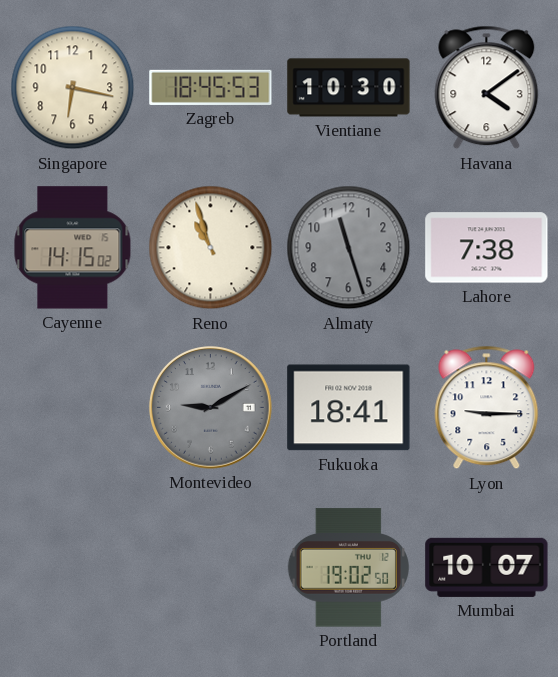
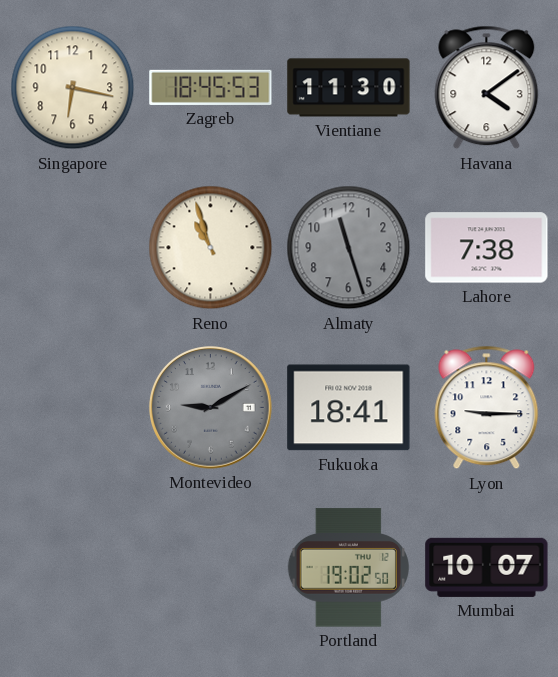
Vientiane: 10:30 -> 11:30 (349, 88)
Cayenne: 14:15 -> none (73, 248)
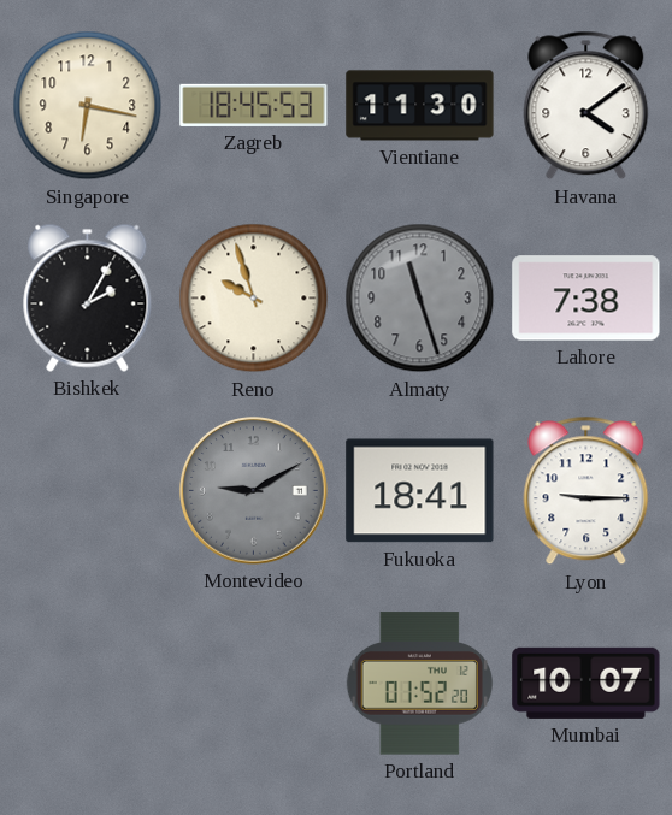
Bishkek: none -> 2:05 (88, 297)
Reno: 10:57 -> 9:57 (254, 299)
Portland: 19:02 -> 01:52 (419, 684)
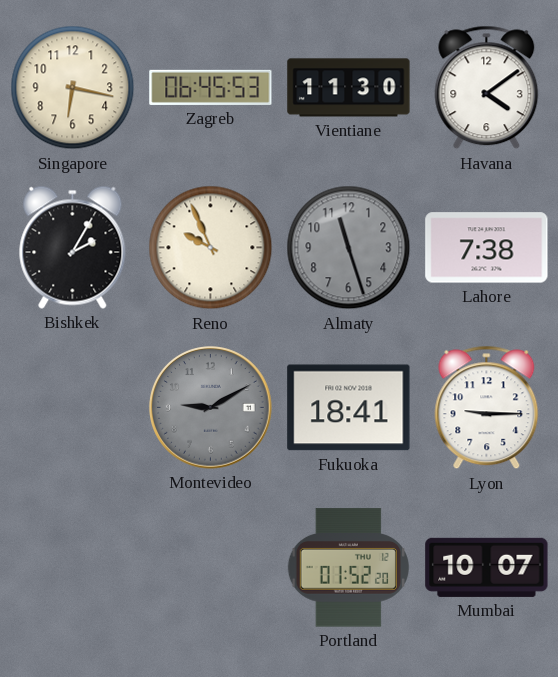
Zagreb: 18:45 -> 06:45 (211, 87)
Reno: 9:57 -> 9:56 (211, 248)
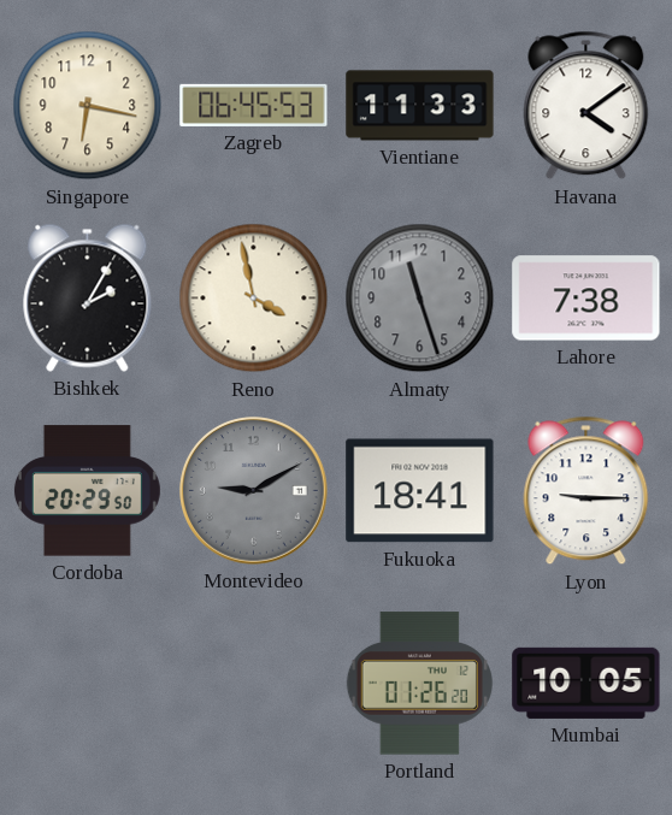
Vientiane: 11:30 -> 11:33 (420, 106)
Reno: 9:56 -> 3:58 (254, 299)
Cordoba: none -> 20:29 (87, 491)
Portland: 01:52 -> 01:26 (419, 684)
Mumbai: 10:07 -> 10:05 (586, 683)
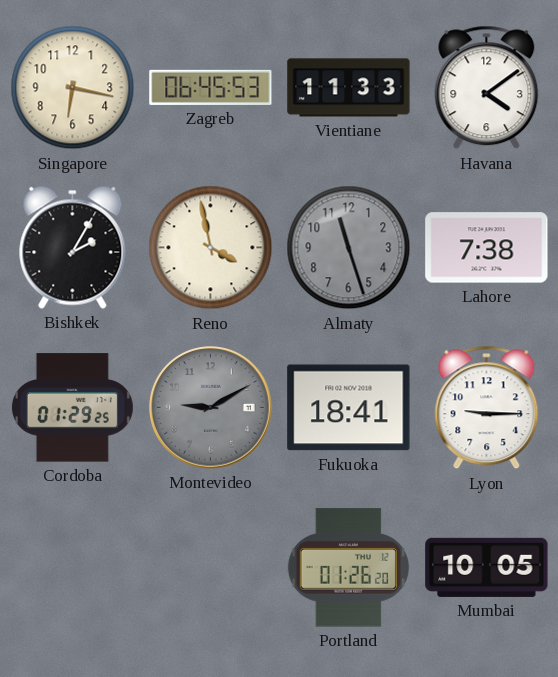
Cordoba: 20:29 -> 01:29 (72, 408)
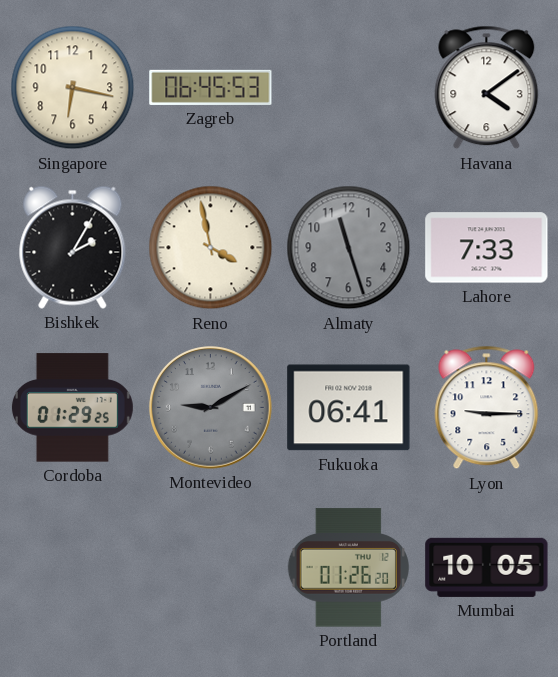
Vientiane: 11:33 -> none (349, 88)
Lahore: 7:38 -> 7:33 (487, 248)
Fukuoka: 18:41 -> 06:41 (349, 408)
